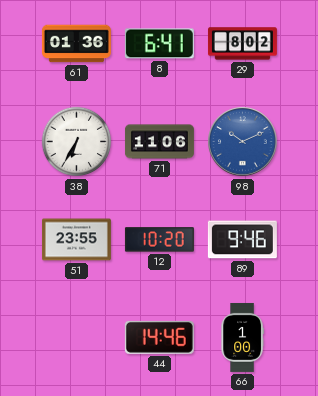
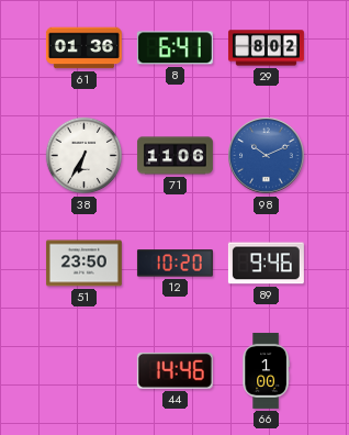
51: 23:55 -> 23:50 (83, 264)
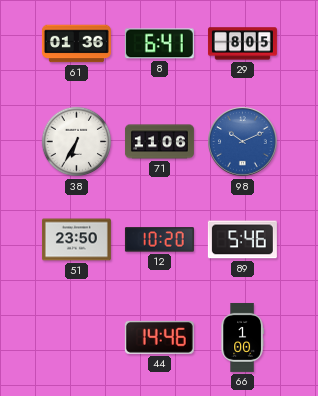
29: 8:02 -> 8:05 (242, 44)
89: 9:46 -> 5:46 (242, 240)
